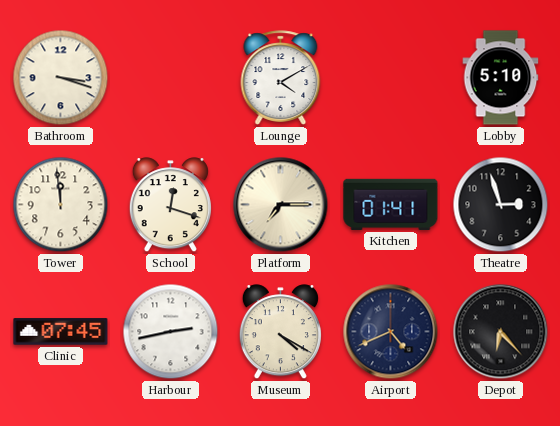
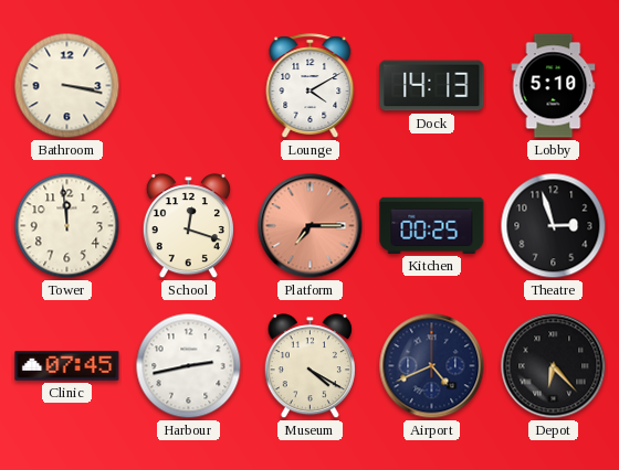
Bathroom: 3:18 -> 3:17 (67, 86)
Dock: none -> 14:13 (432, 86)
Platform dial: cream -> salmon (311, 226)
Kitchen: 01:41 -> 00:25 (432, 225)
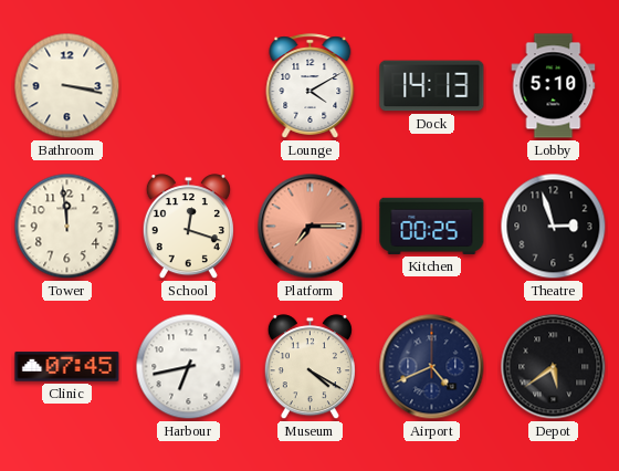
Harbour: 2:43 -> 6:43 (189, 367)
Depot: 6:23 -> 5:39 (554, 367)
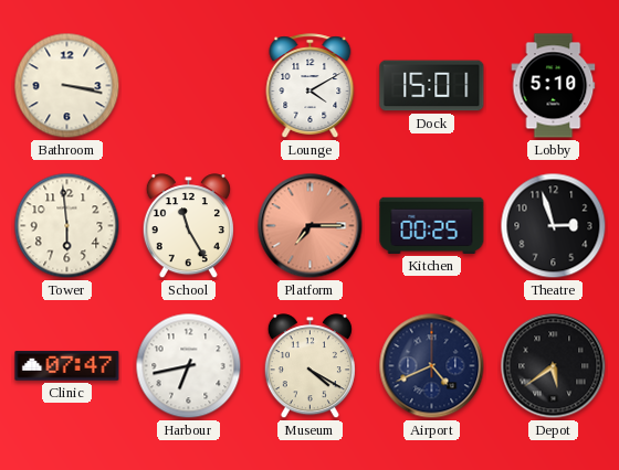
Dock: 14:13 -> 15:01 (432, 86)
Tower: 11:59 -> 5:59 (67, 226)
School: 12:18 -> 11:25 (188, 226)
Clinic: 07:45 -> 07:47 (67, 366)
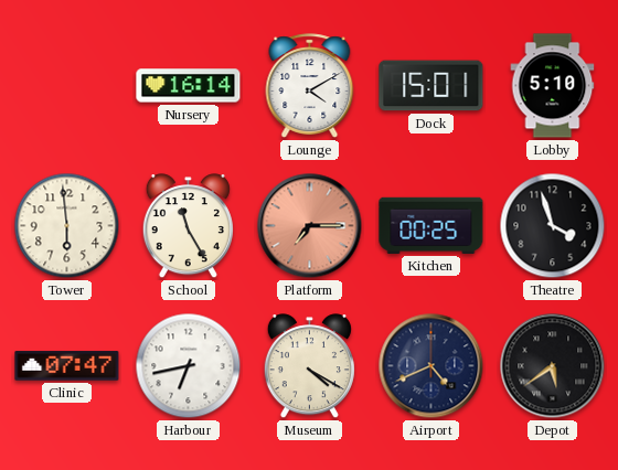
Bathroom: 3:17 -> none (67, 86)
Nursery: none -> 16:14 (189, 86)
Theatre: 2:57 -> 3:57 (553, 226)
